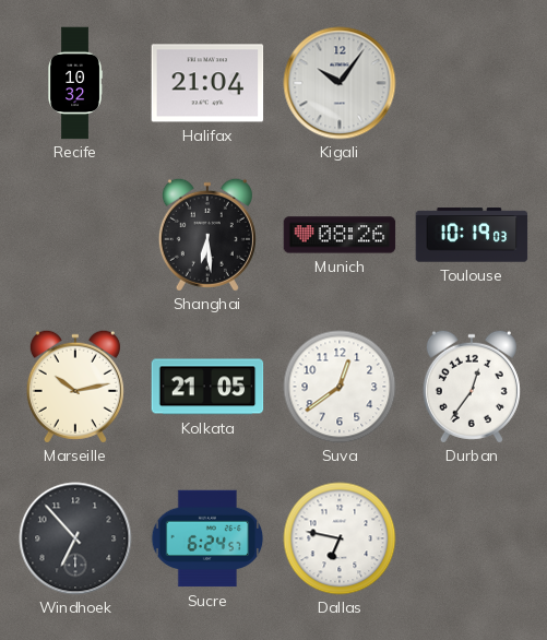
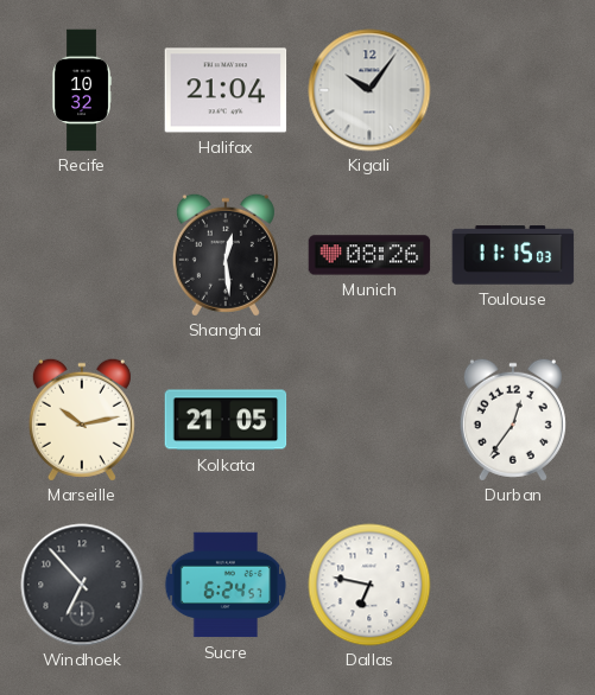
Shanghai: 6:29 -> 12:29 (226, 255)
Toulouse: 10:19 -> 11:15 (513, 255)
Suva: 12:39 -> none (340, 387)
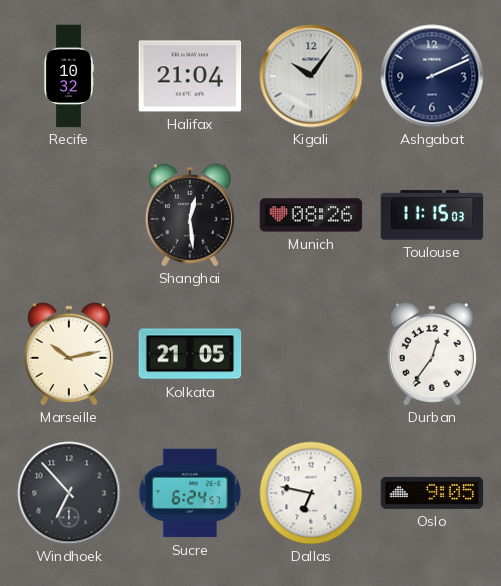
Ashgabat: none -> 2:11 (432, 76)
Oslo: none -> 9:05 (432, 493)
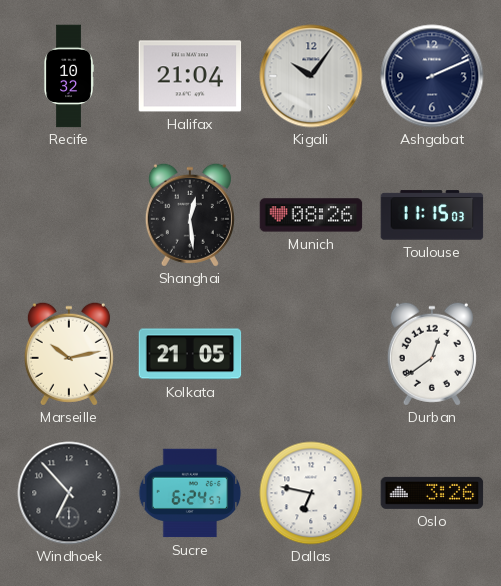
Durban: 12:36 -> 12:39 (432, 354)
Oslo: 9:05 -> 3:26 (432, 493)
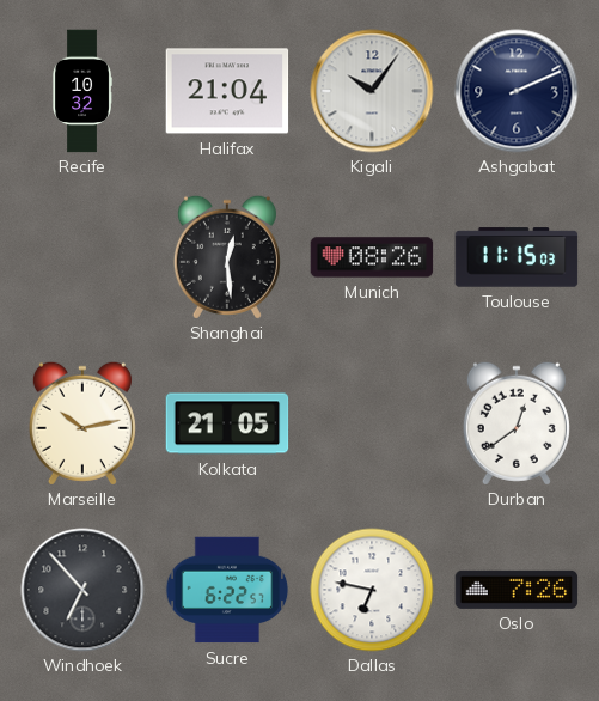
Sucre: 6:24 -> 6:22 (227, 590)
Oslo: 3:26 -> 7:26 (517, 590)
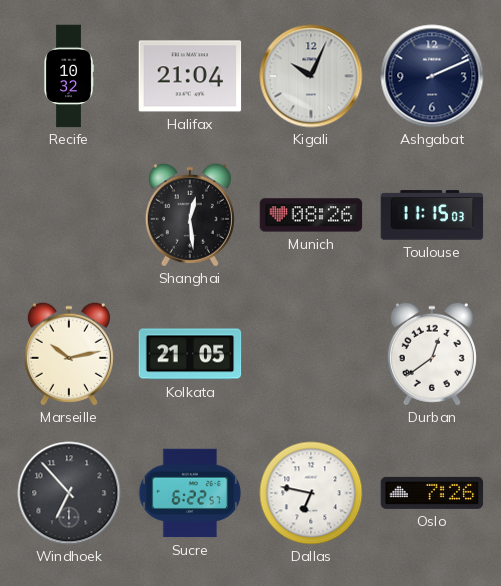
Kigali: 10:06 -> 10:04 (311, 76)
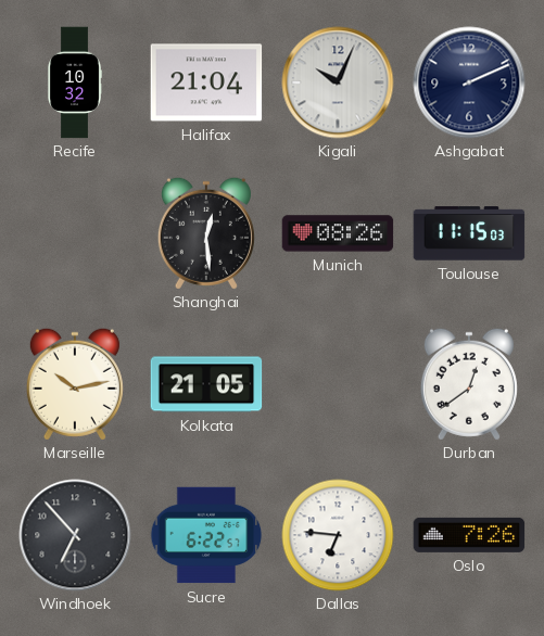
Dallas: 6:47 -> 6:46 (338, 535)
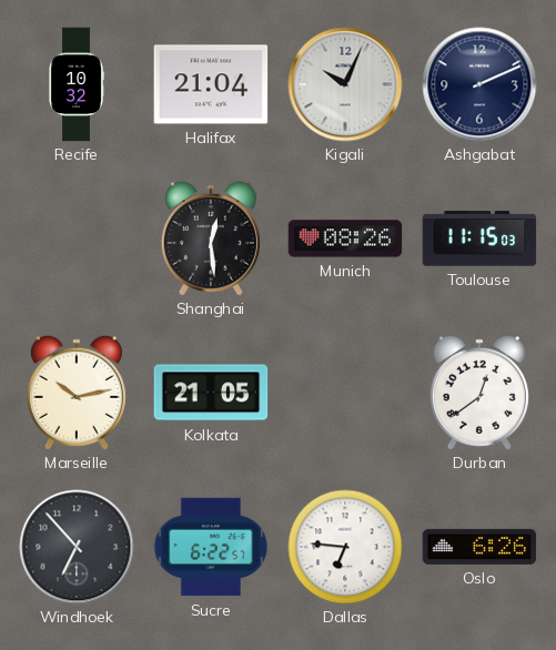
Oslo: 7:26 -> 6:26 (479, 547)
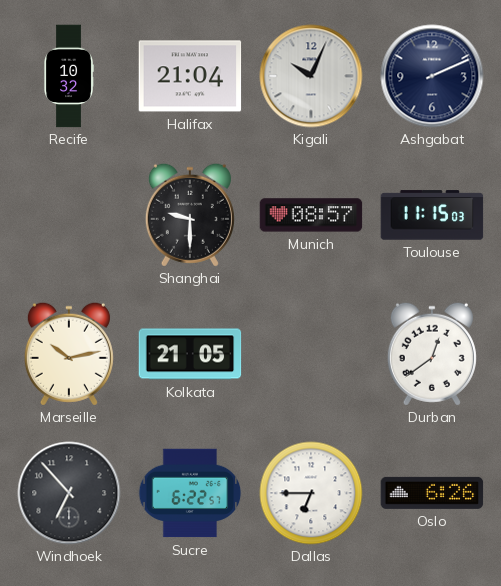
Shanghai: 12:29 -> 9:30 (190, 215)
Munich: 08:26 -> 08:57 (311, 215)
Dallas: 6:46 -> 6:45 (311, 493)
